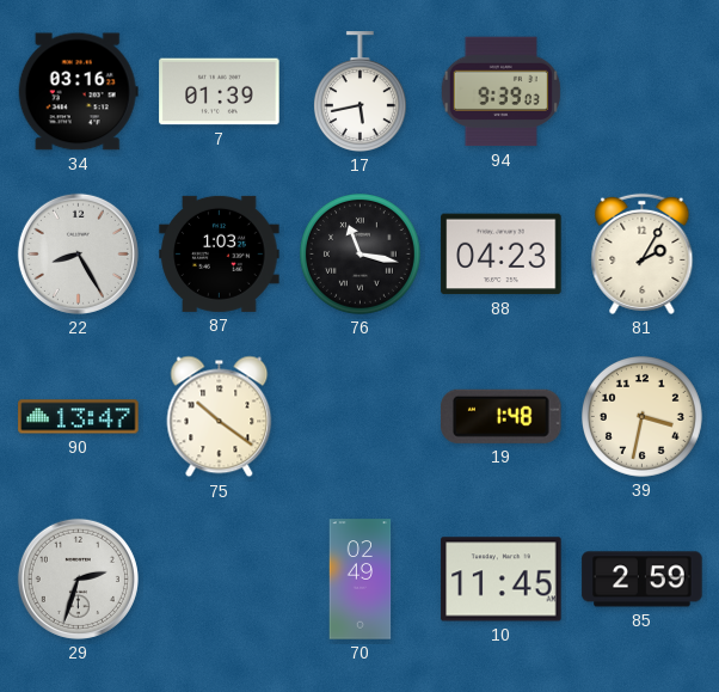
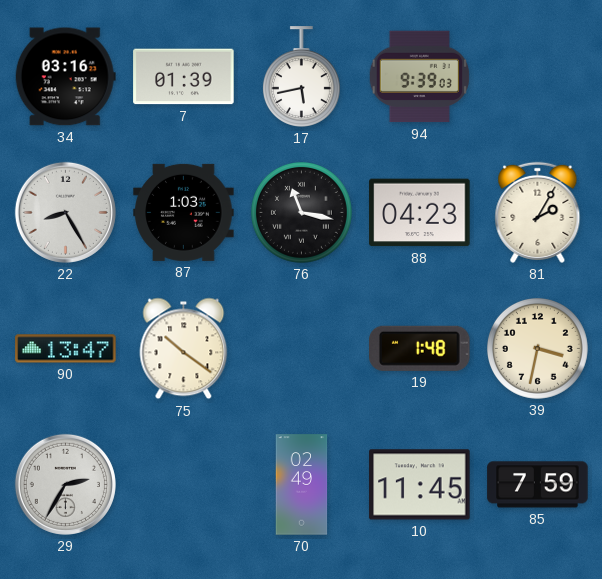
29: 2:33 -> 2:35 (65, 484)
85: 2:59 -> 7:59 (538, 485)
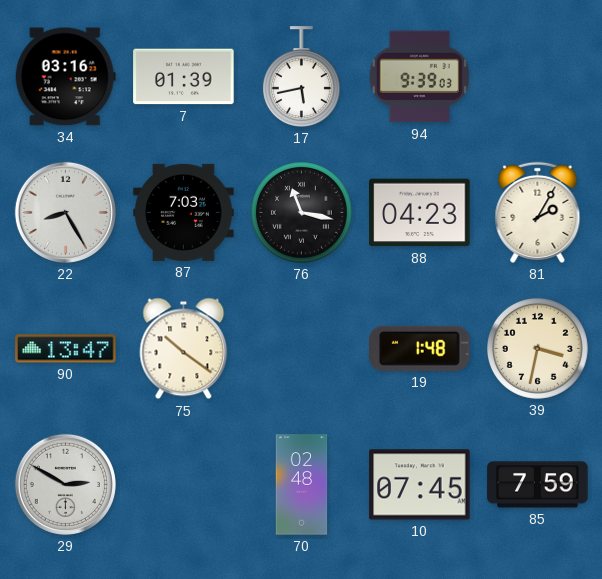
87: 1:03 -> 7:03 (184, 212)
29: 2:35 -> 2:50 (65, 484)
70: 02:49 -> 02:48 (302, 485)
10: 11:45 -> 07:45 (420, 485)
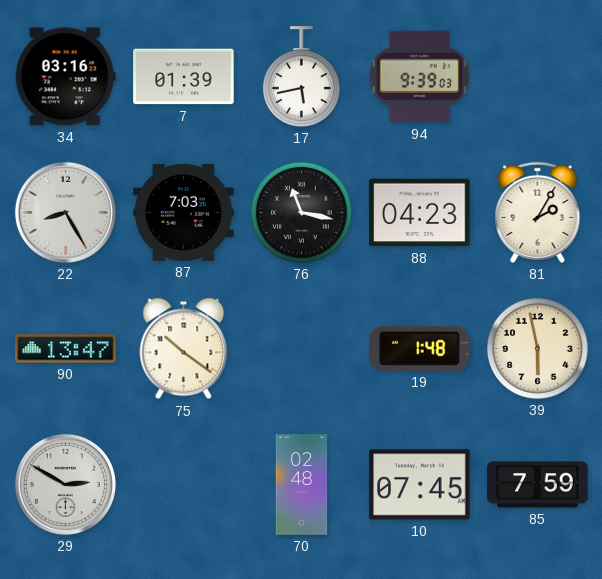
39: 3:32 -> 5:58 (537, 348)
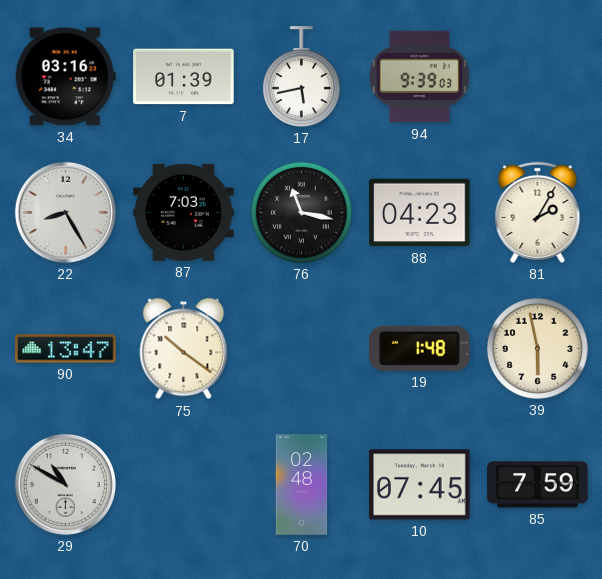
29: 2:50 -> 10:50 (65, 484)
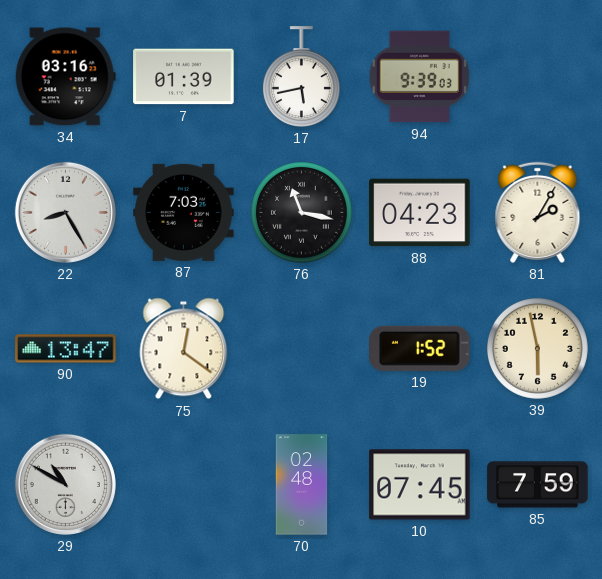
75: 10:21 -> 12:21 (184, 349)
19: 1:48 -> 1:52 (420, 348)
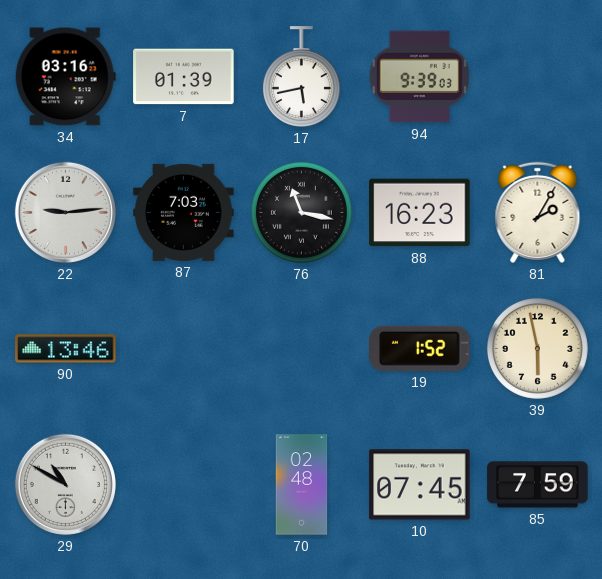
22: 8:25 -> 9:14 (65, 212)
88: 04:23 -> 16:23 (420, 213)
90: 13:47 -> 13:46 (66, 349)
75: 12:21 -> none (184, 349)
